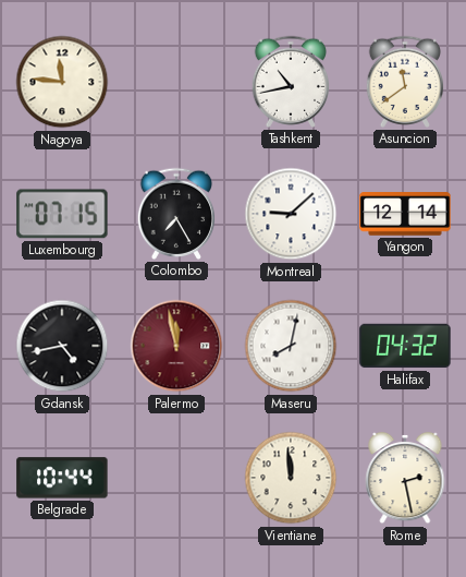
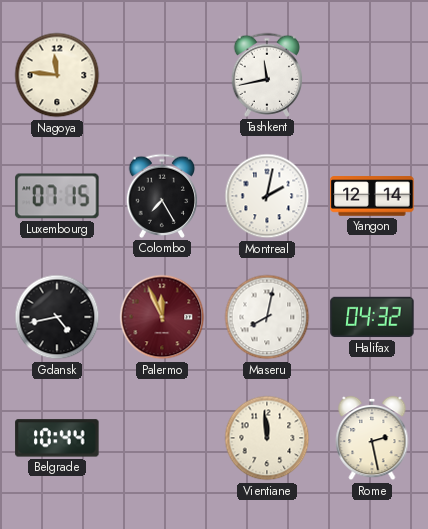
Tashkent: 10:43 -> 11:43 (267, 75)
Asuncion: 11:39 -> none (405, 82)
Montreal: 9:08 -> 2:02 (267, 196)
Palermo: 11:58 -> 11:56 (162, 317)
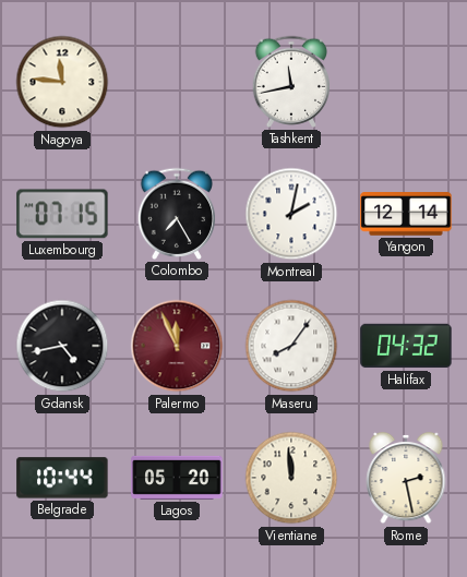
Maseru: 8:02 -> 8:06 (291, 346)
Lagos: none -> 05:20 (177, 478)
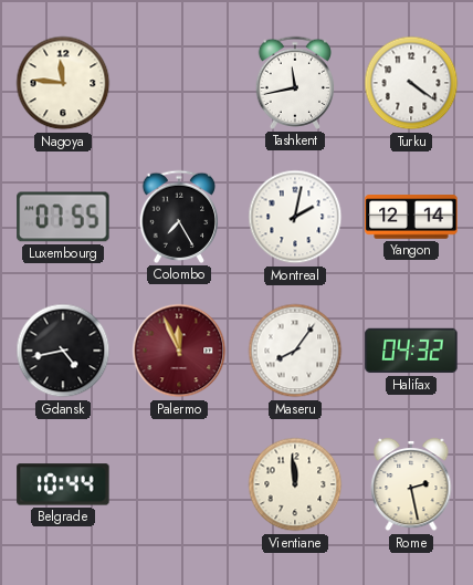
Turku: none -> 4:21 (411, 83)
Luxembourg: 07:15 -> 07:55 (63, 217)
Lagos: 05:20 -> none (177, 478)
